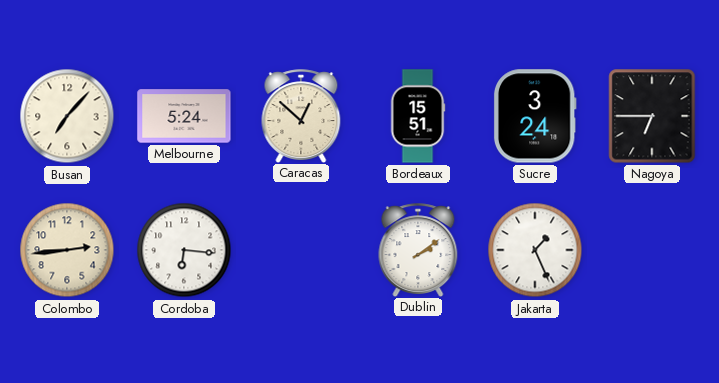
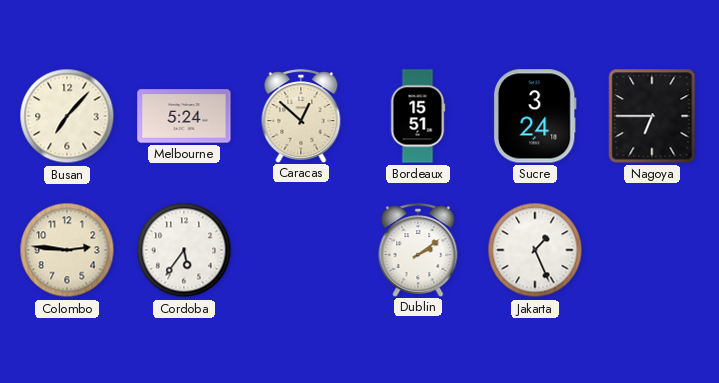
Colombo: 2:44 -> 2:46 (67, 250)
Cordoba: 6:16 -> 5:36 (184, 250)
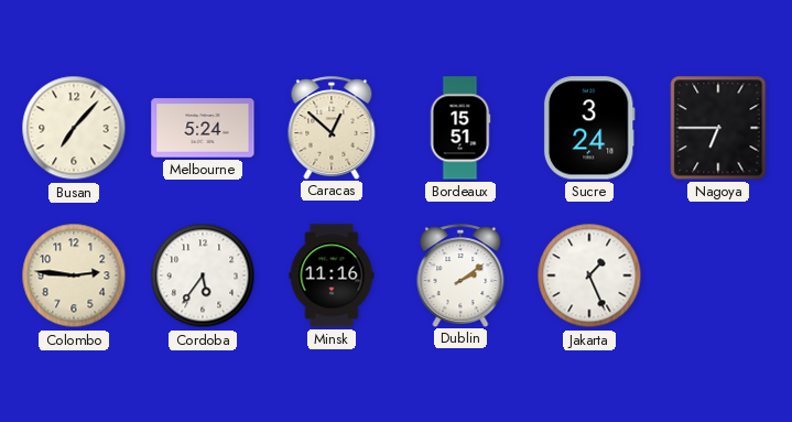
Minsk: none -> 11:16 (332, 275)
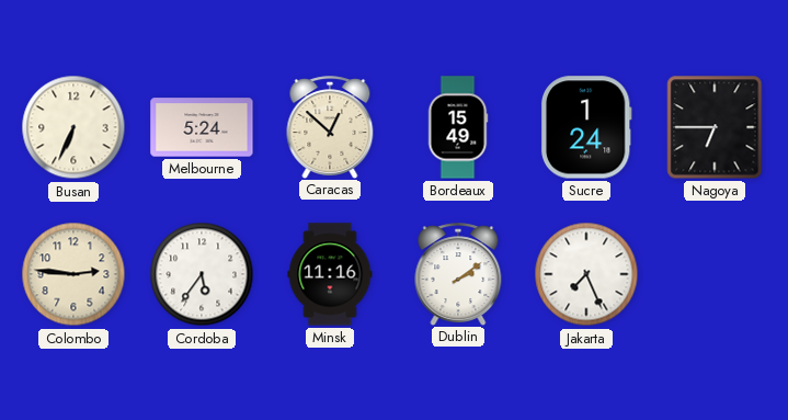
Busan: 7:07 -> 6:34 (73, 127)
Bordeaux: 15:51 -> 15:49 (458, 127)
Sucre: 3:24 -> 1:24 (586, 127)
Jakarta: 1:26 -> 7:26 (586, 274)
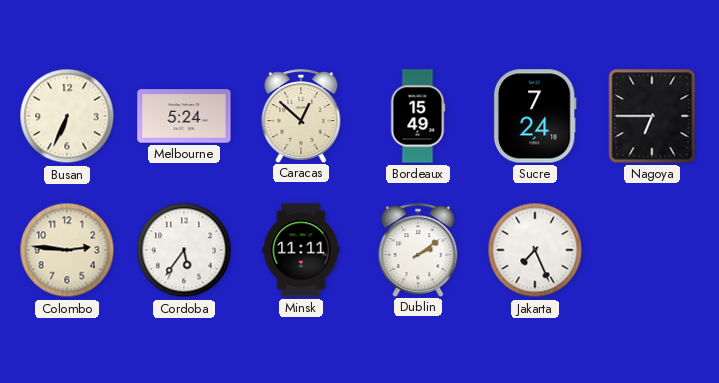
Sucre: 1:24 -> 7:24 (535, 116)
Minsk: 11:16 -> 11:11 (301, 250)
